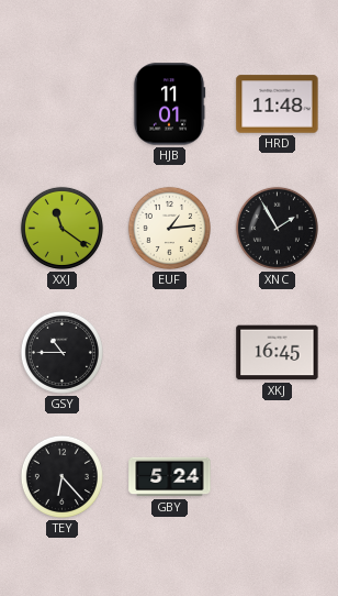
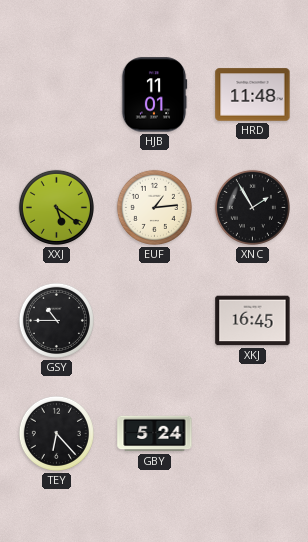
XXJ: 11:21 -> 5:21 (56, 207)
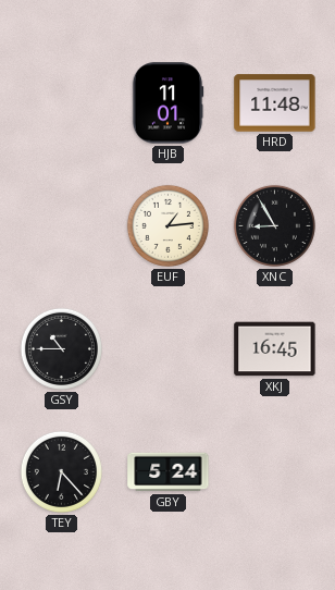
XXJ: 5:21 -> none (56, 207)
XNC: 1:55 -> 8:55 (274, 225)
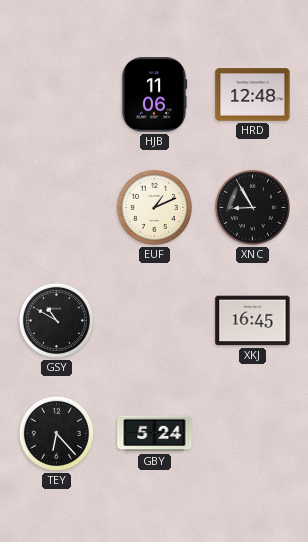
HJB: 11:01 -> 11:06 (154, 95)
HRD: 11:48 -> 12:48 (253, 95)
EUF: 1:14 -> 1:11 (154, 207)
GSY: 10:45 -> 10:50 (56, 320)
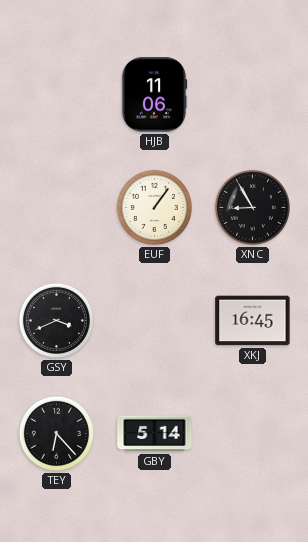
HRD: 12:48 -> none (253, 95)
EUF: 1:11 -> 1:06 (154, 207)
GSY: 10:50 -> 3:41 (56, 320)
GBY: 5:24 -> 5:14 (155, 434)
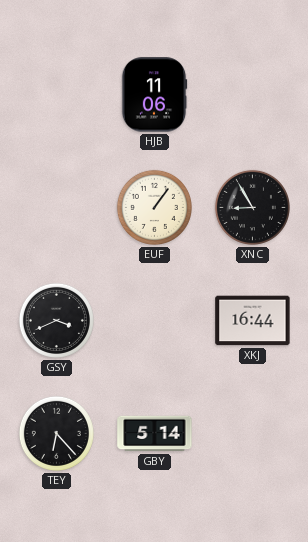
XKJ: 16:45 -> 16:44 (253, 321)
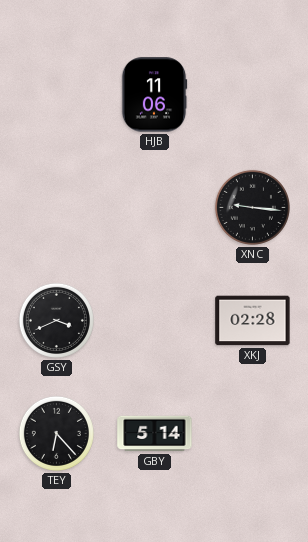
EUF: 1:06 -> none (154, 207)
XNC: 8:55 -> 9:16 (252, 207)
XKJ: 16:44 -> 02:28 (253, 321)
